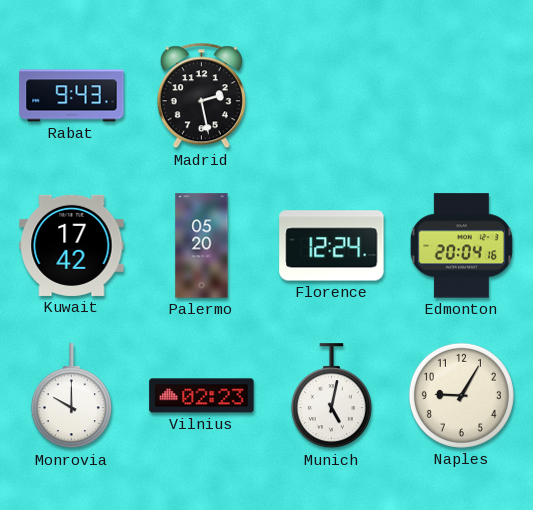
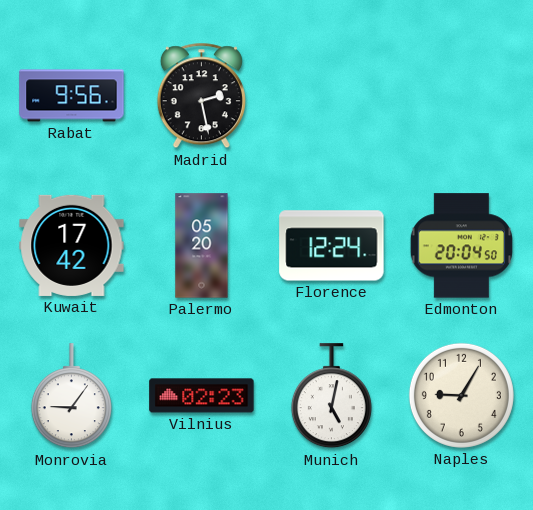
Rabat: 9:43 -> 9:56 (72, 96)
Edmonton: 20:04:16 -> 20:04:50 (461, 246)
Monrovia: 10:00 -> 9:06 (71, 396)
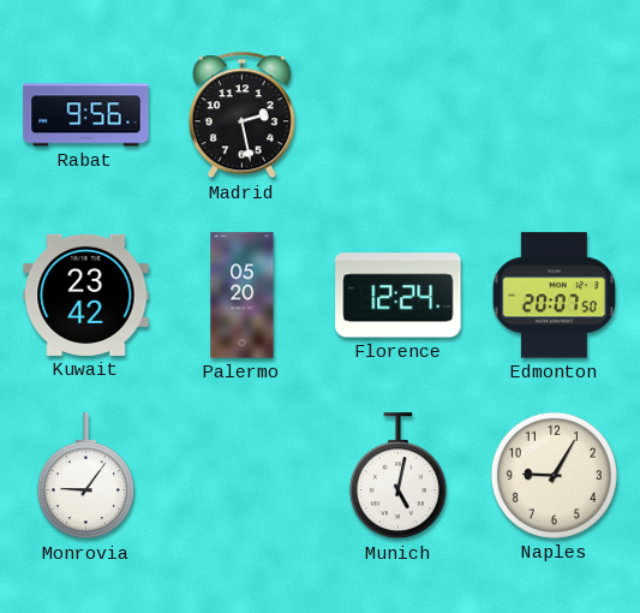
Kuwait: 17:42 -> 23:42 (86, 294)
Edmonton: 20:04 -> 20:07 (554, 296)
Vilnius: 02:23 -> none (202, 396)
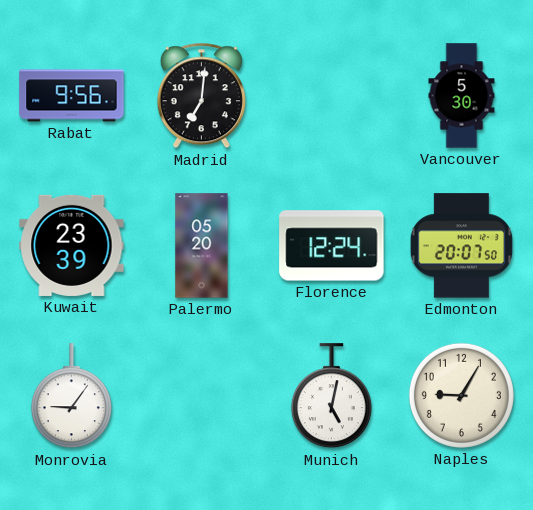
Madrid: 2:28 -> 7:01 (201, 96)
Vancouver: none -> 5:30 (462, 96)
Kuwait: 23:42 -> 23:39 (72, 245)
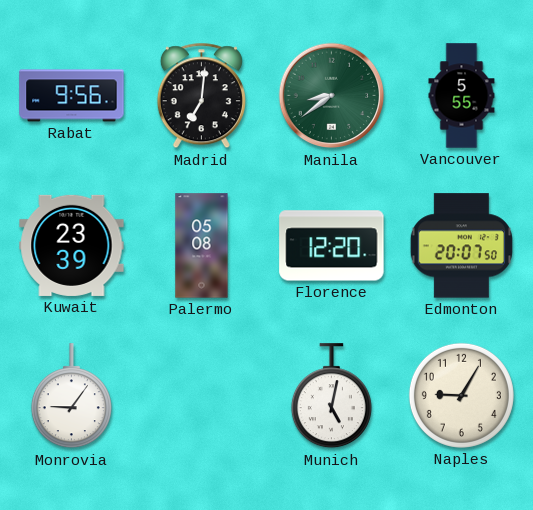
Manila: none -> 8:39 (332, 96)
Vancouver: 5:30 -> 5:55 (462, 96)
Palermo: 05:20 -> 05:08 (202, 246)
Florence: 12:24 -> 12:20 (332, 246)
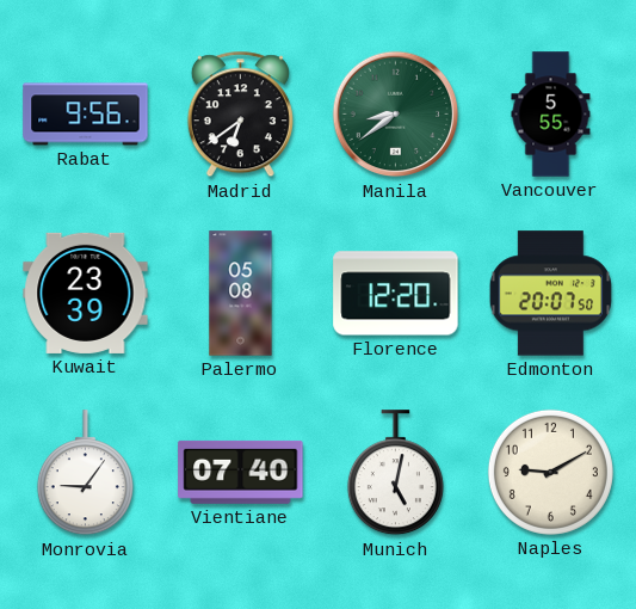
Madrid: 7:01 -> 6:39 (240, 115)
Vientiane: none -> 07:40 (241, 472)
Naples: 9:05 -> 9:10 (550, 472)
